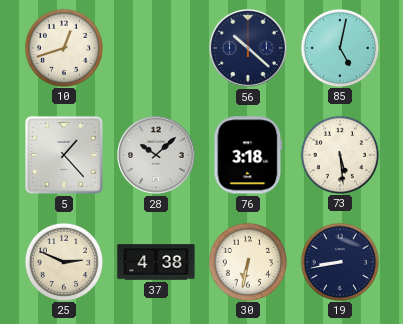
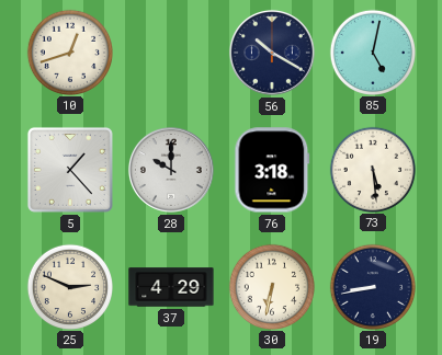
56: 10:22 -> 10:20 (272, 53)
28: 10:08 -> 10:00 (171, 170)
37: 4:38 -> 4:29 (171, 287)
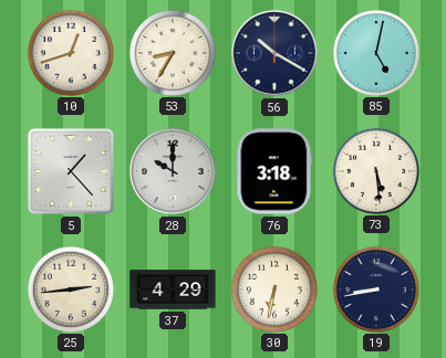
53: none -> 8:35 (172, 52)
25: 2:49 -> 2:44 (70, 288)
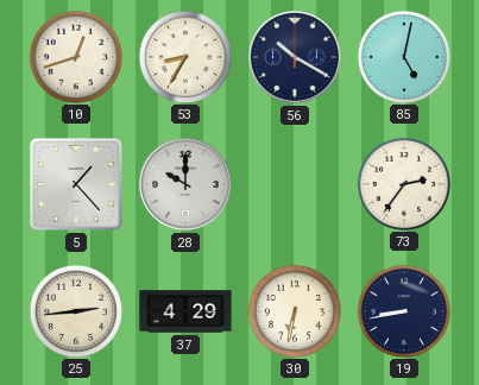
76: 3:18 -> none (274, 171)
73: 5:29 -> 2:36 (403, 183)
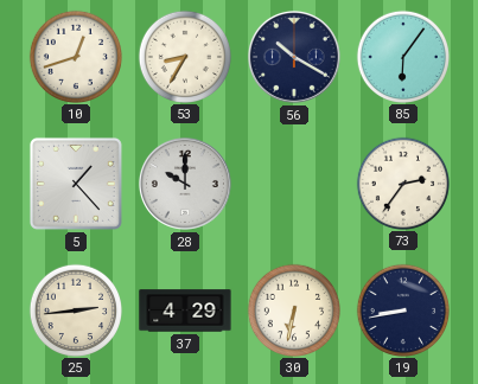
85: 5:02 -> 6:06 (402, 56)
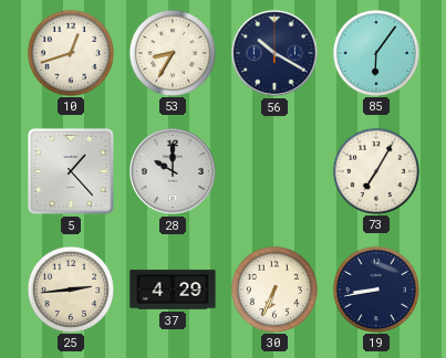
73: 2:36 -> 7:05 (375, 170)
30: 6:32 -> 6:34 (273, 288)
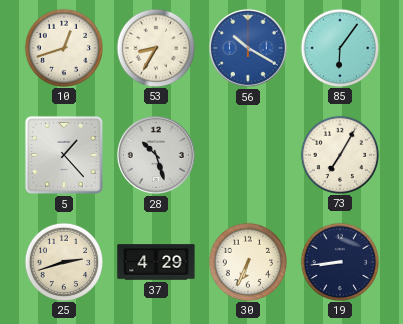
56 dial: navy -> blue (248, 48)
28: 10:00 -> 10:27 (156, 155)
25: 2:44 -> 2:42 (63, 261)
19: 8:43 -> 8:44 (339, 261)
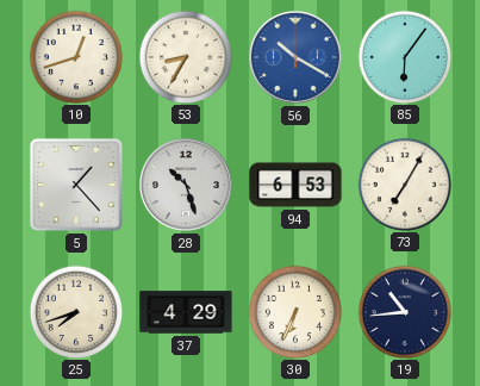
94: none -> 6:53 (295, 185)
25: 2:42 -> 7:42 (75, 311)
19: 8:44 -> 10:44 (404, 311)
